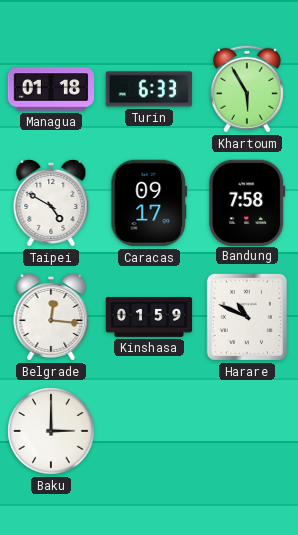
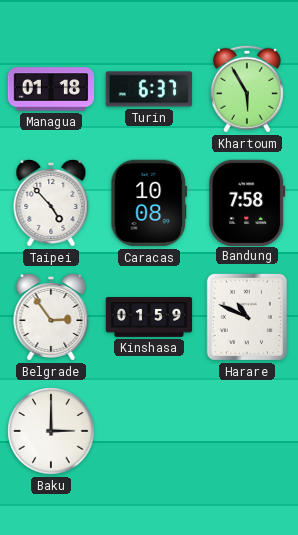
Turin: 6:33 -> 6:37 (149, 89)
Taipei: 4:50 -> 4:53 (51, 203)
Caracas: 09:17 -> 10:08 (149, 203)
Belgrade: 12:16 -> 2:54 (51, 317)
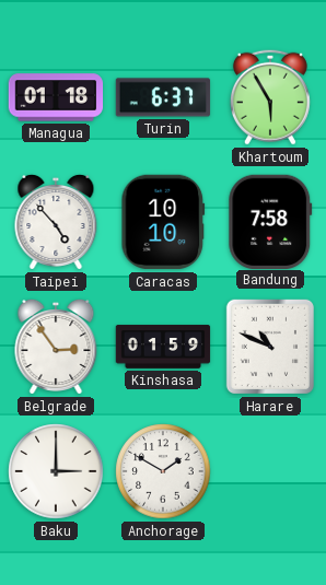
Caracas: 10:08 -> 10:10 (163, 222)
Anchorage: none -> 1:50 (163, 471)
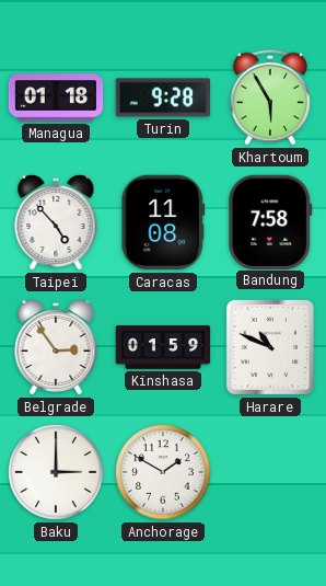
Turin: 6:37 -> 9:28 (163, 97)
Caracas: 10:10 -> 11:08 (163, 222)
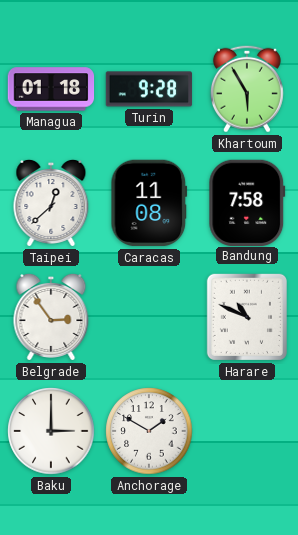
Taipei: 4:53 -> 12:38 (51, 203)
Kinshasa: 01:59 -> none (163, 347)
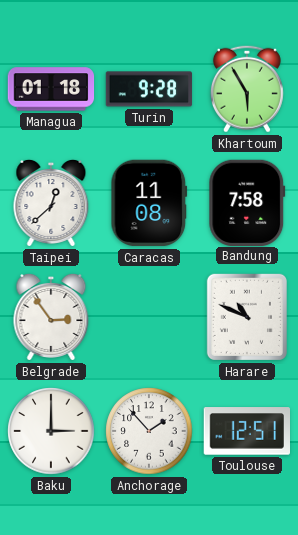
Anchorage: 1:50 -> 1:53 (149, 431)
Toulouse: none -> 12:51 (246, 431)
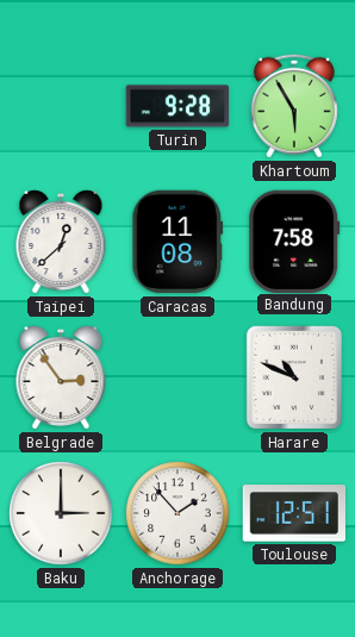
Managua: 01:18 -> none (51, 89)
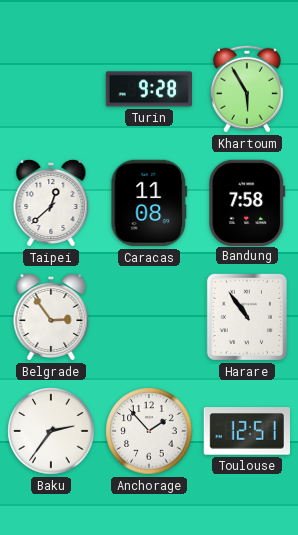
Harare: 10:49 -> 10:54 (247, 317)
Baku: 3:00 -> 2:36 (51, 431)
